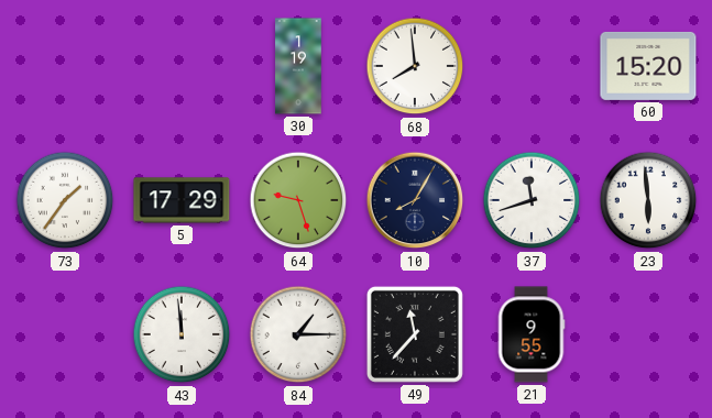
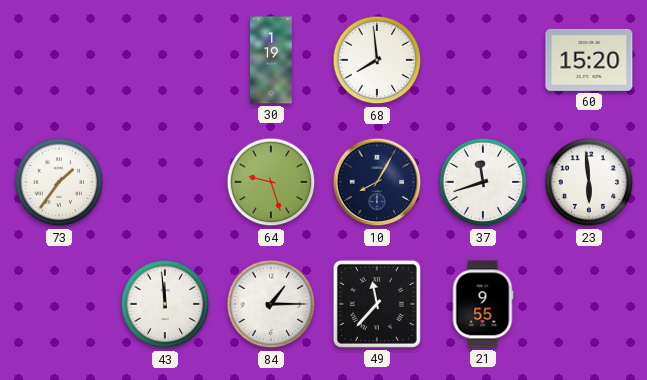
5: 17:29 -> none (182, 200)
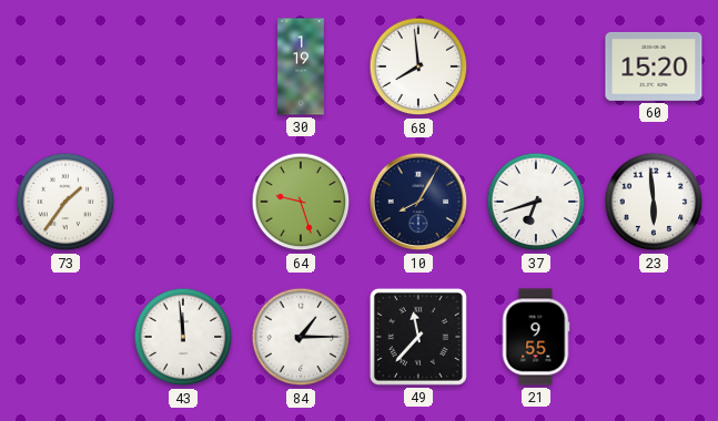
37: 11:42 -> 6:42 (536, 202)
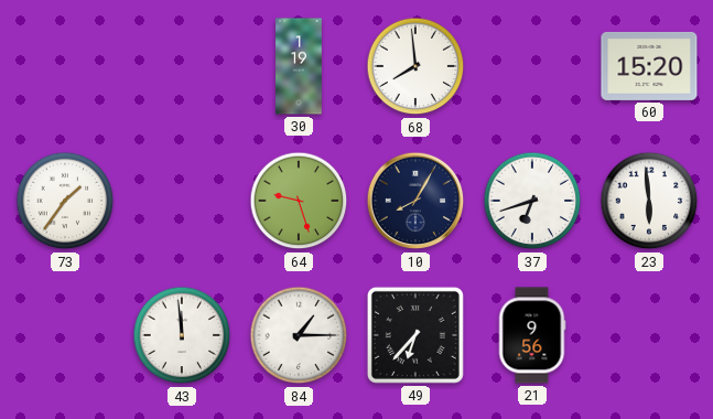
49: 11:37 -> 6:37 (415, 335)
21: 9:55 -> 9:56 (532, 335)
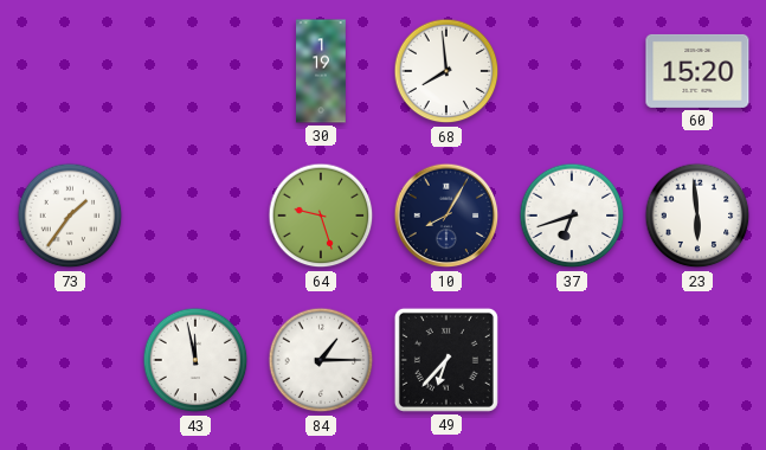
43: 11:59 -> 11:58 (195, 360)
21: 9:56 -> none (532, 335)
